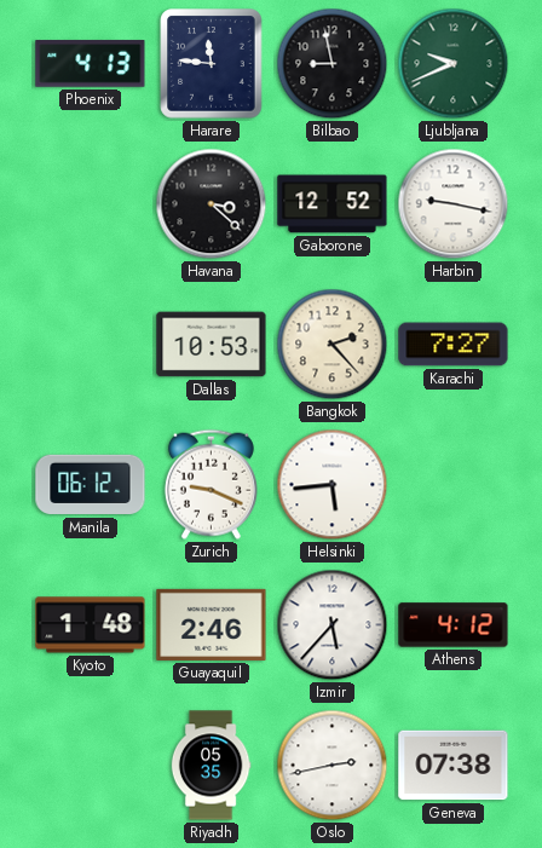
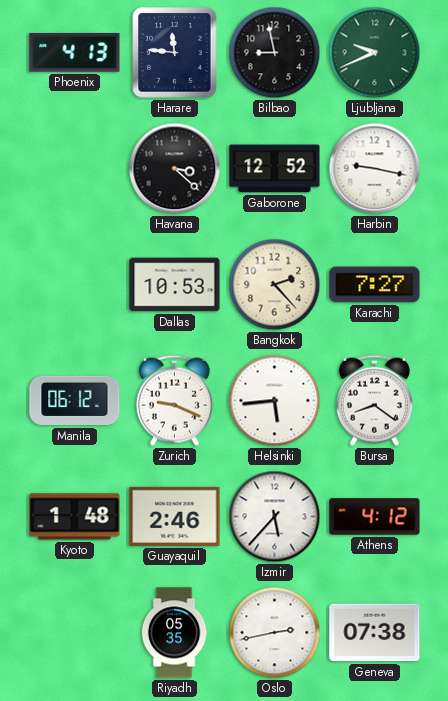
Bursa: none -> 8:21 (374, 400)
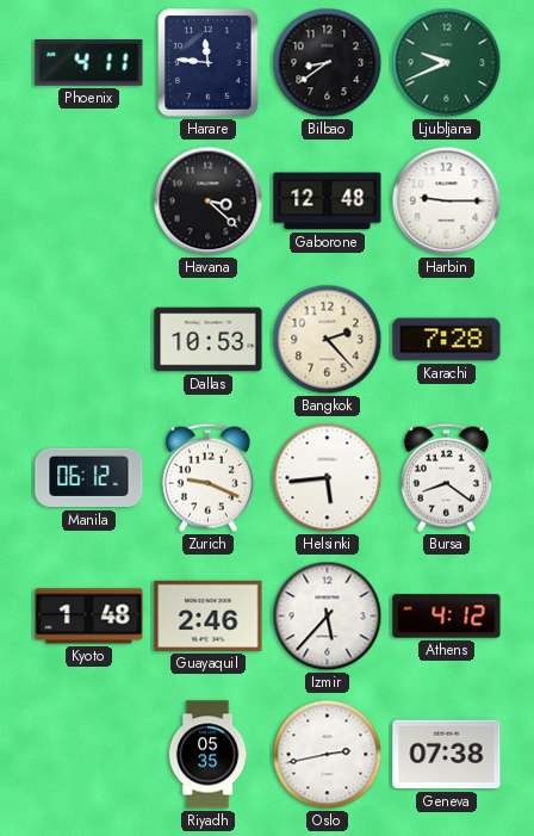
Phoenix: 4:13 -> 4:11 (89, 63)
Bilbao: 8:58 -> 8:39 (328, 63)
Gaborone: 12:52 -> 12:48 (328, 202)
Harbin: 9:17 -> 9:15 (447, 202)
Karachi: 7:27 -> 7:28 (447, 340)
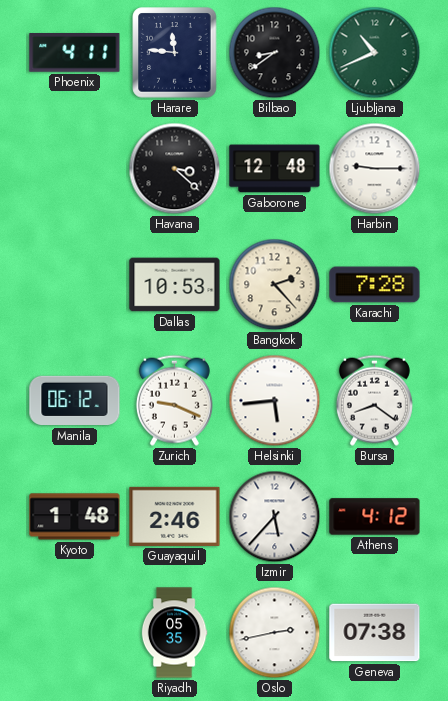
Ljubljana: 9:41 -> 10:41 (375, 53)
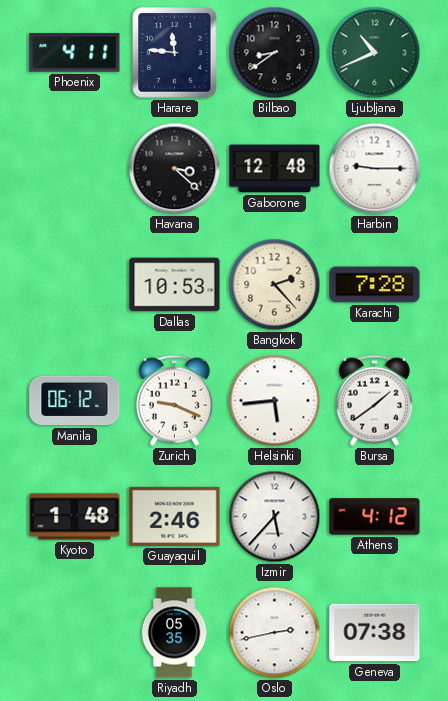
Bursa: 8:21 -> 1:39 (374, 400)
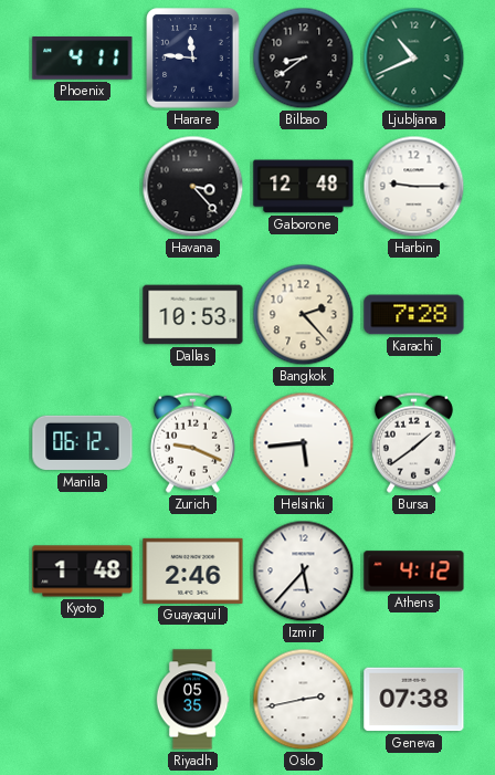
Havana: 3:22 -> 3:23 (193, 187)
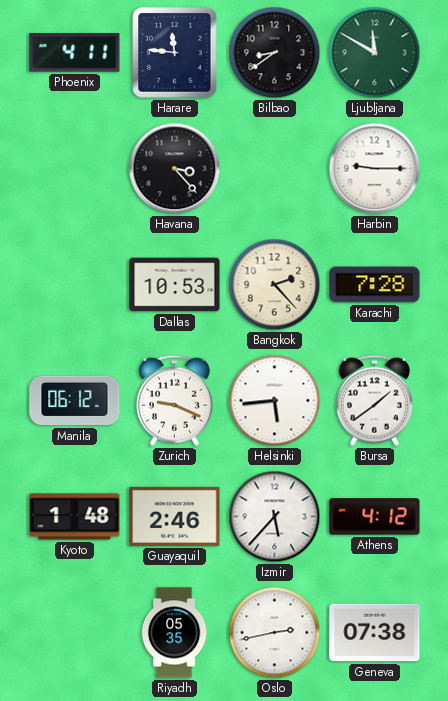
Ljubljana: 10:41 -> 11:50 (375, 53)
Gaborone: 12:48 -> none (304, 187)
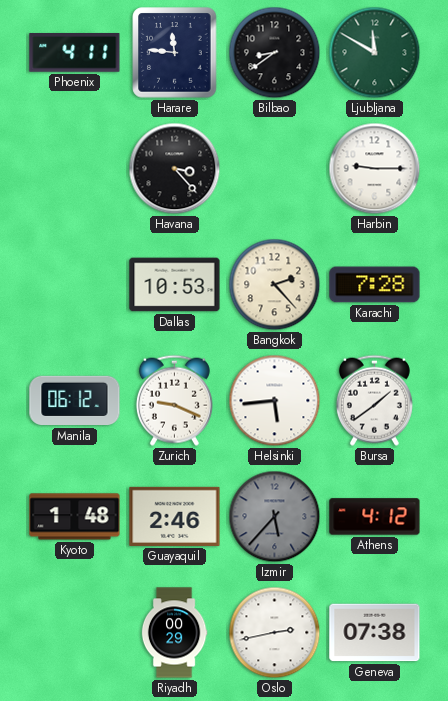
Izmir dial: white -> grey (275, 517)
Riyadh: 05:35 -> 00:29 (174, 633)
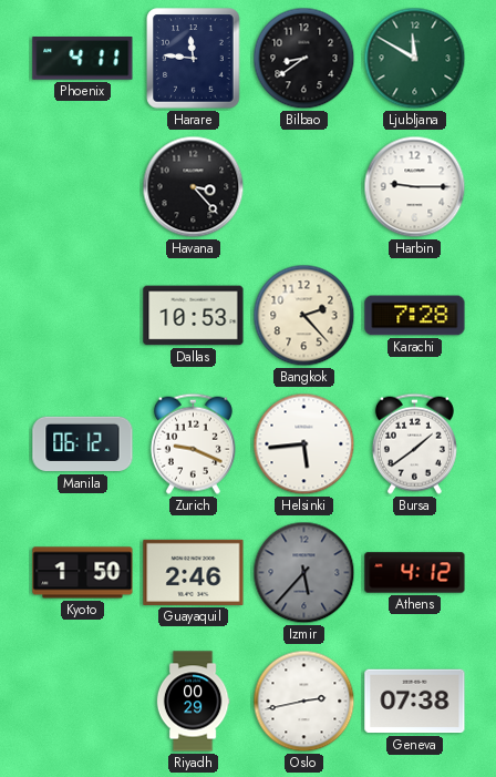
Kyoto: 1:48 -> 1:50 (83, 573)
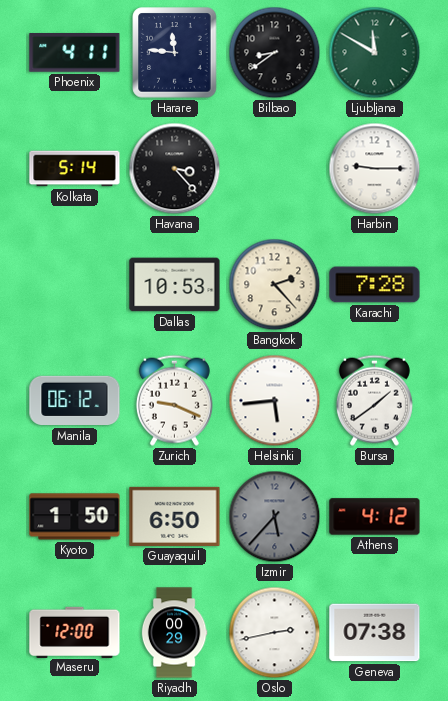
Kolkata: none -> 5:14 (75, 169)
Guayaquil: 2:46 -> 6:50 (175, 516)
Maseru: none -> 12:00 (75, 632)
